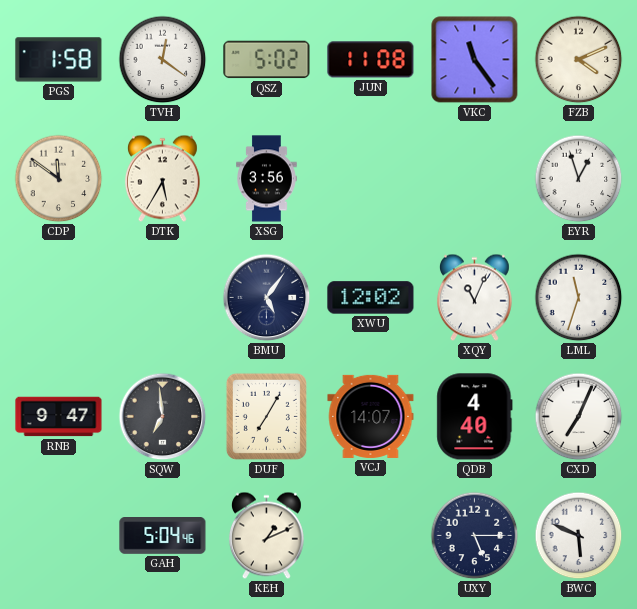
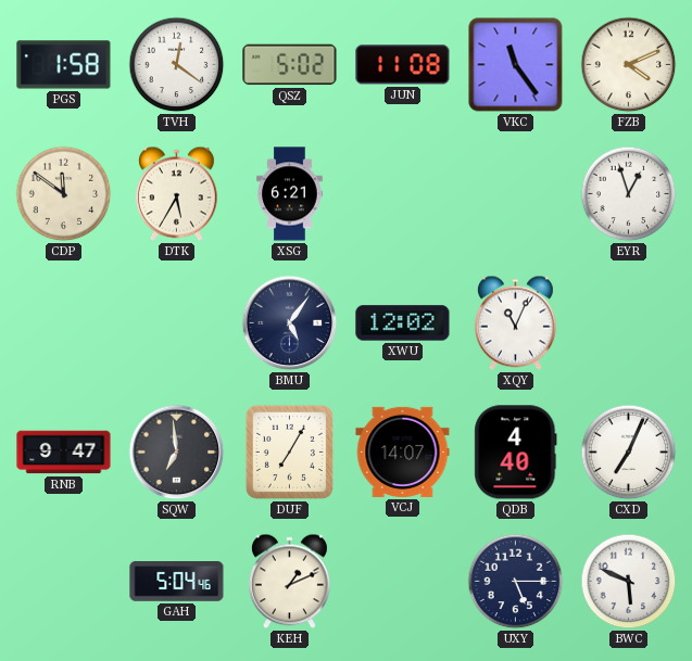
XSG: 3:56 -> 6:21 (290, 194)
LML: 11:33 -> none (579, 298)
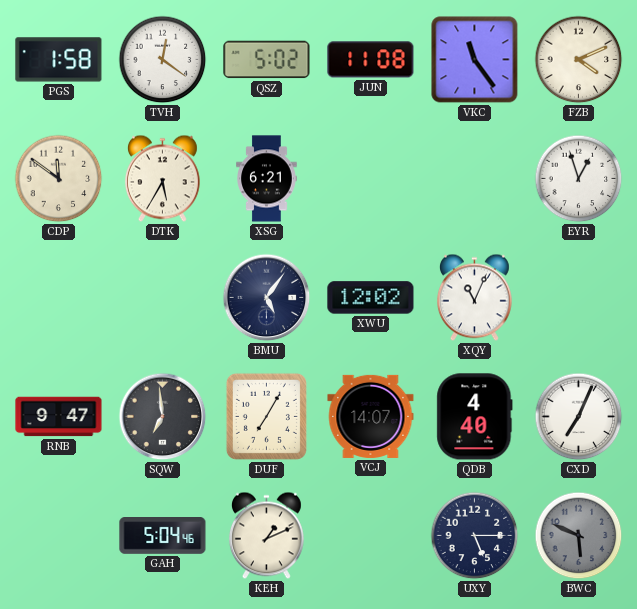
BWC dial: white -> grey (579, 536)
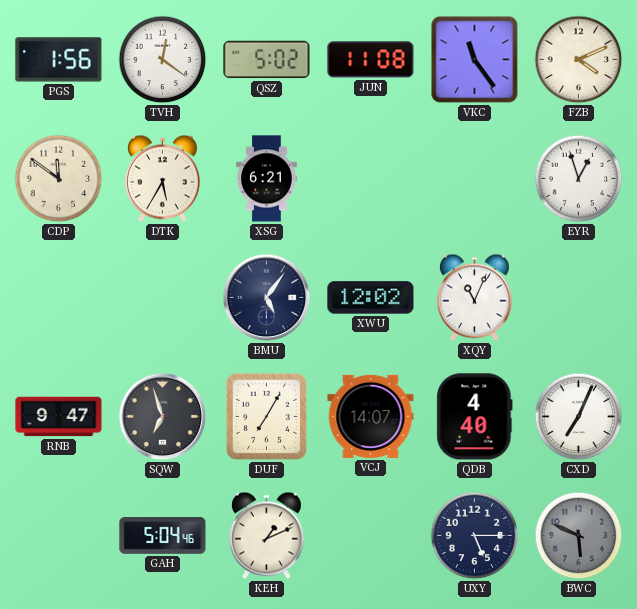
PGS: 1:58 -> 1:56 (59, 60)
SQW: 6:59 -> 6:57 (163, 417)
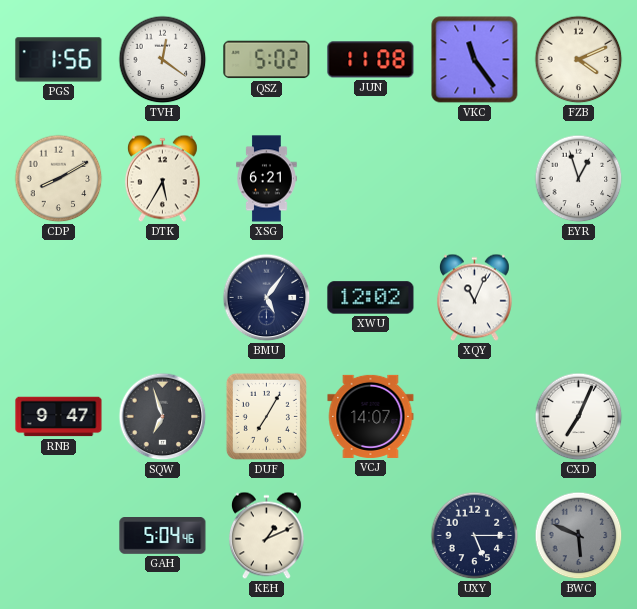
CDP: 11:51 -> 8:10 (59, 179)
QDB: 4:40 -> none (475, 417)
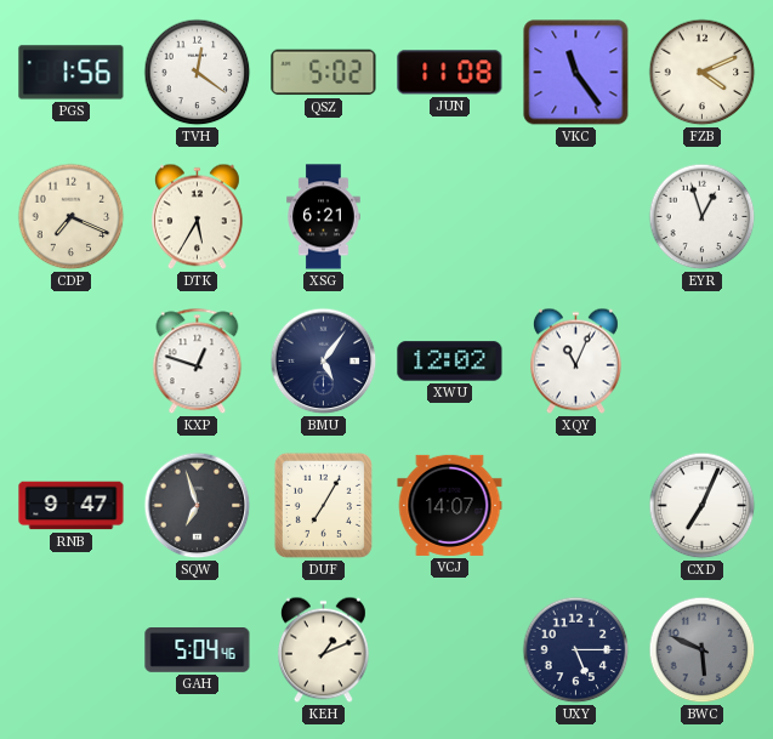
CDP: 8:10 -> 7:19 (72, 217)
KXP: none -> 12:48 (198, 362)
